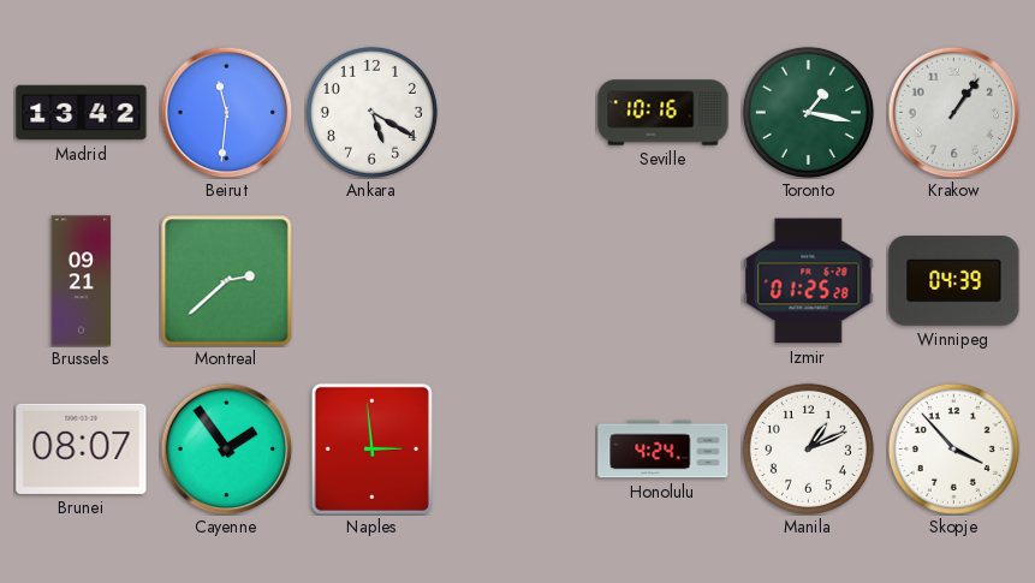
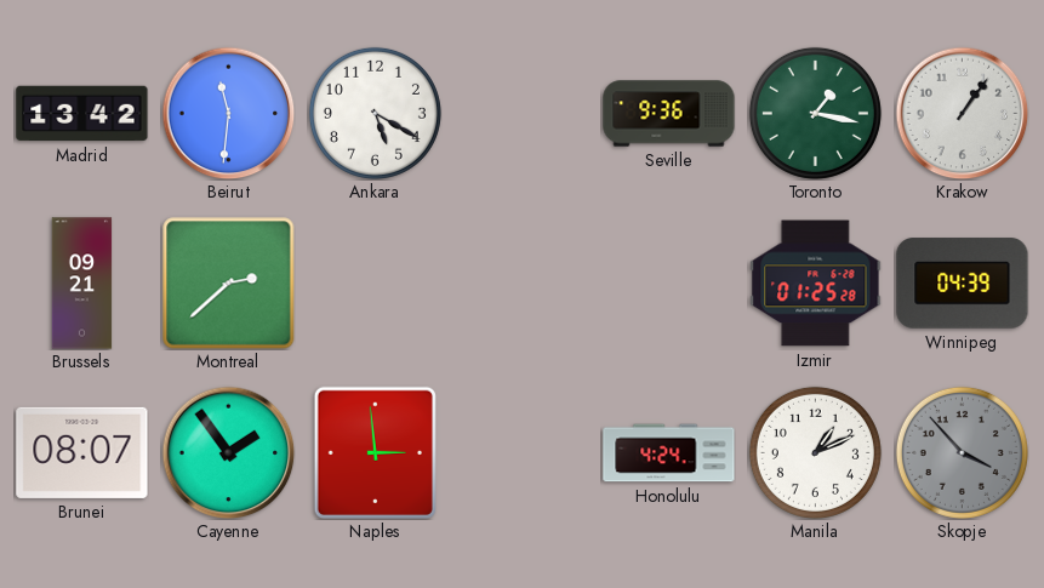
Seville: 10:16 -> 9:36 (669, 114)
Skopje dial: white -> grey (962, 452)
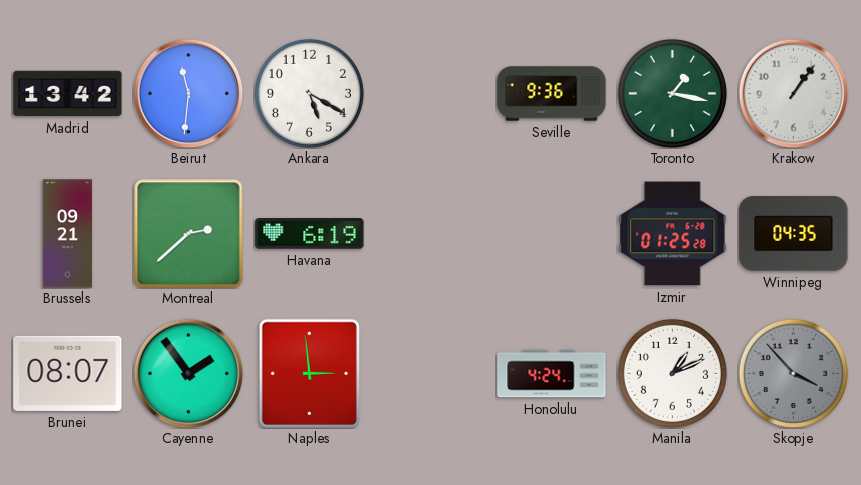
Havana: none -> 6:19 (310, 234)
Winnipeg: 04:39 -> 04:35 (794, 234)
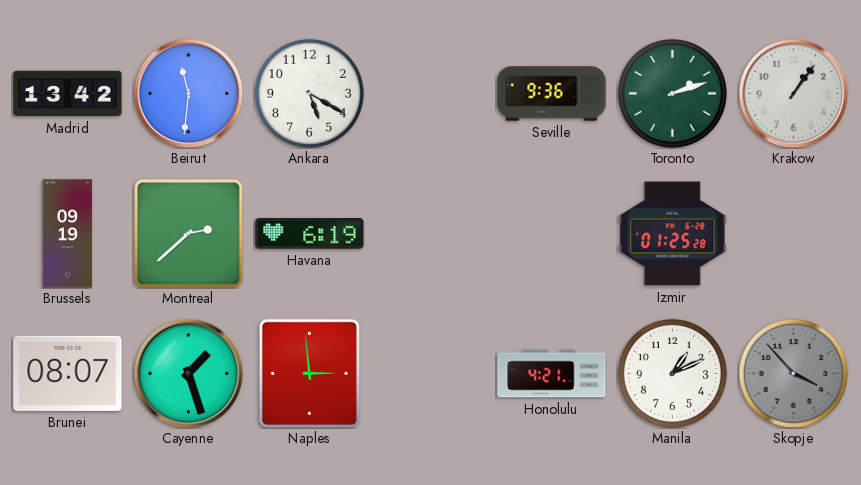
Toronto: 1:17 -> 2:12 (672, 93)
Brussels: 09:21 -> 09:19 (68, 234)
Winnipeg: 04:35 -> none (794, 234)
Cayenne: 1:54 -> 1:27 (188, 373)
Honolulu: 4:24 -> 4:21 (552, 374)
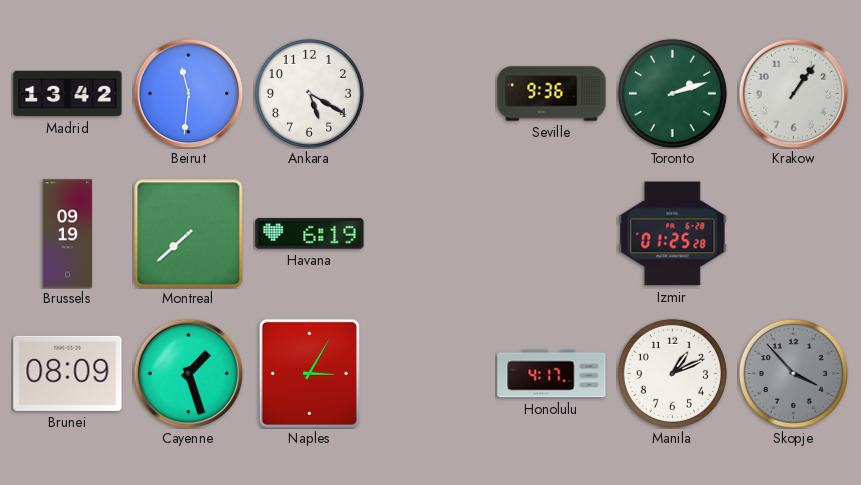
Montreal: 2:38 -> 7:38 (188, 233)
Brunei: 08:07 -> 08:09 (68, 373)
Naples: 2:59 -> 3:05 (309, 373)
Honolulu: 4:21 -> 4:17 (552, 374)
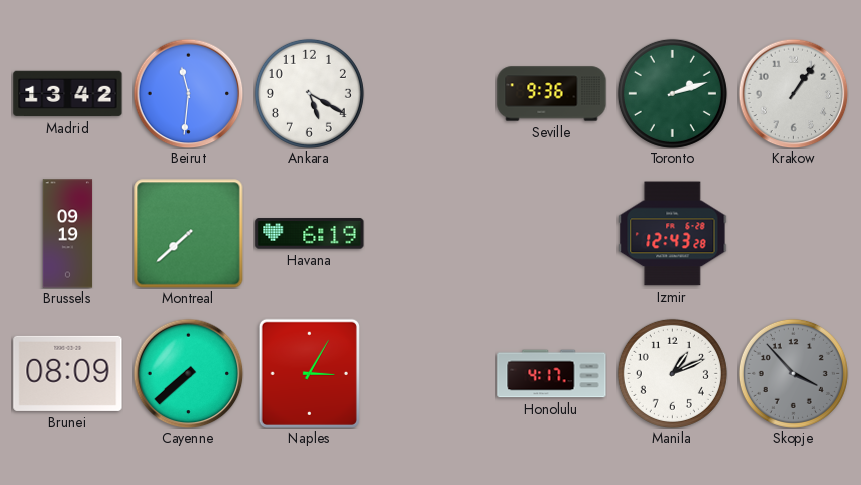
Izmir: 01:25 -> 12:43 (673, 234)
Cayenne: 1:27 -> 7:38 (188, 373)
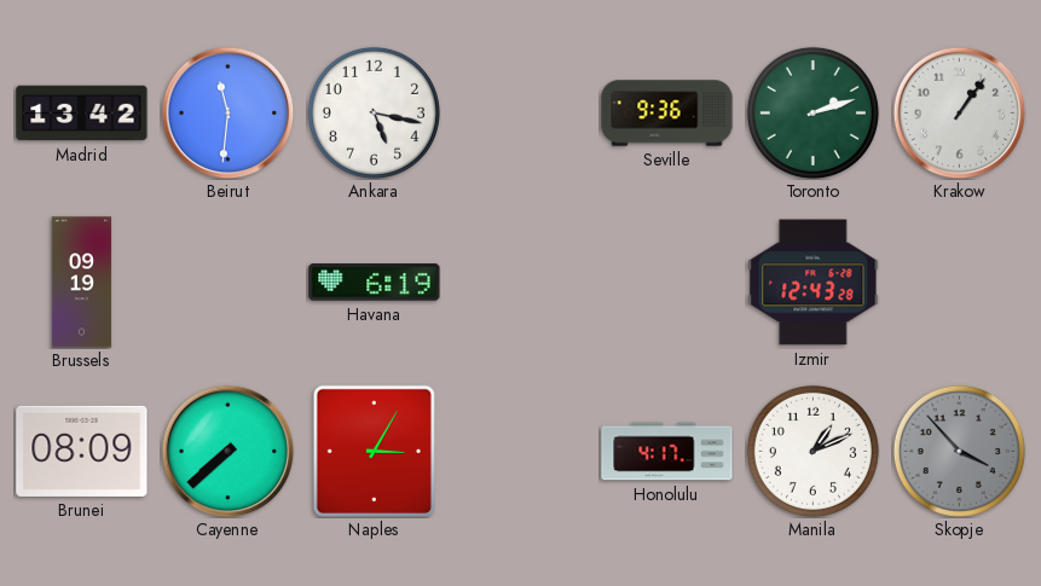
Ankara: 5:20 -> 5:17 (374, 112)
Montreal: 7:38 -> none (188, 233)
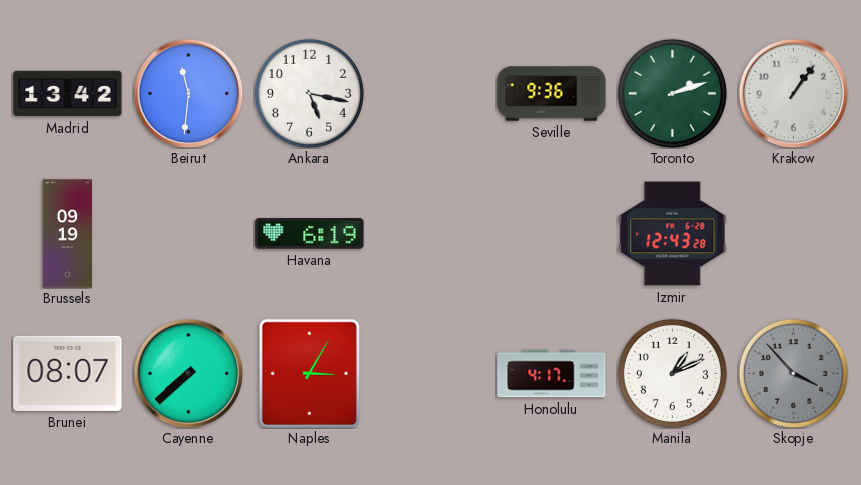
Brunei: 08:09 -> 08:07 (68, 373)
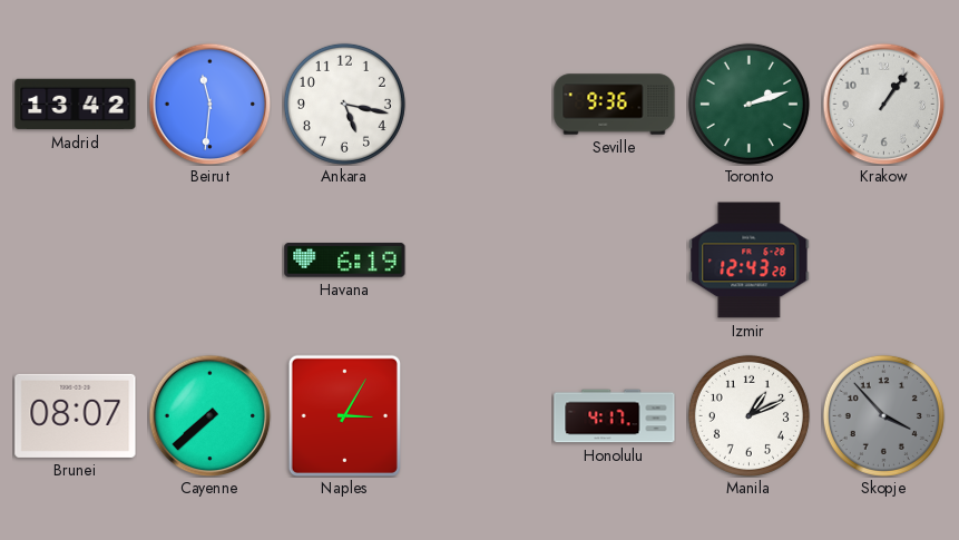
Brussels: 09:19 -> none (68, 234)
